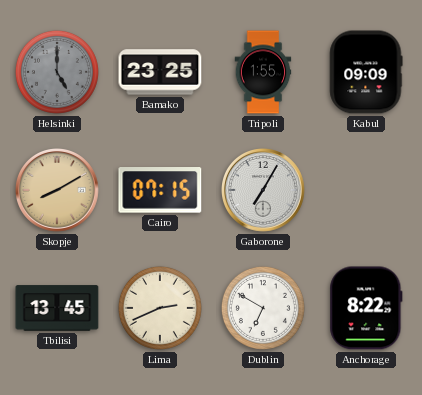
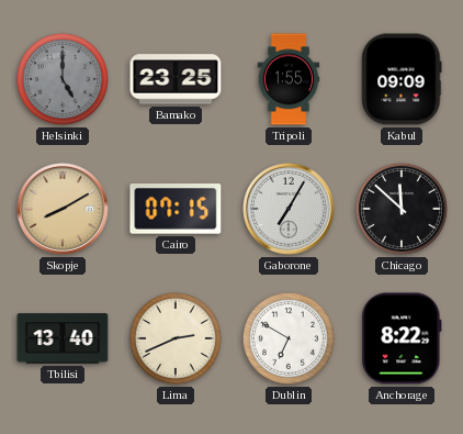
Chicago: none -> 11:52 (402, 209)
Tbilisi: 13:45 -> 13:40 (63, 338)
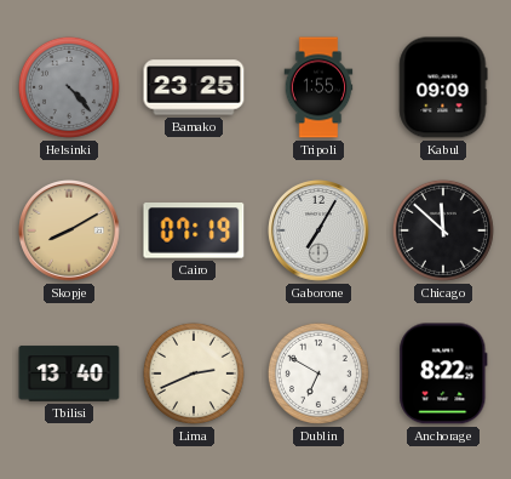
Helsinki: 5:00 -> 4:23 (69, 87)
Cairo: 07:15 -> 07:19 (194, 230)
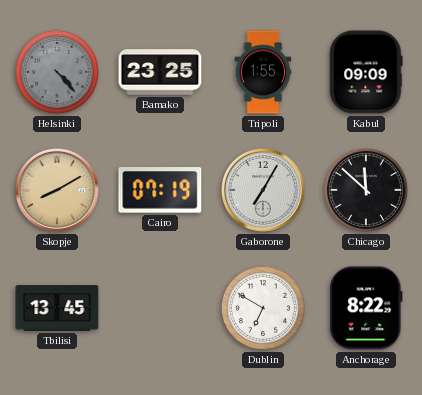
Tbilisi: 13:40 -> 13:45 (57, 308)
Lima: 2:41 -> none (194, 373)
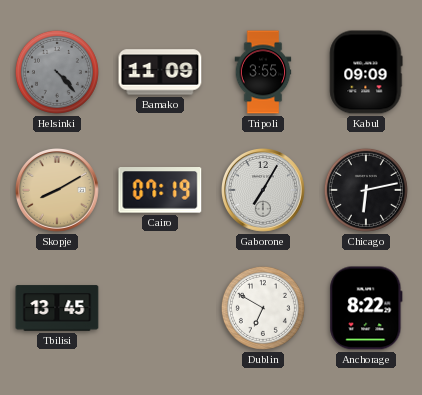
Bamako: 23:25 -> 11:09 (160, 72)
Tripoli: 1:55 -> 3:55 (263, 72)
Chicago: 11:52 -> 6:13 (366, 190)
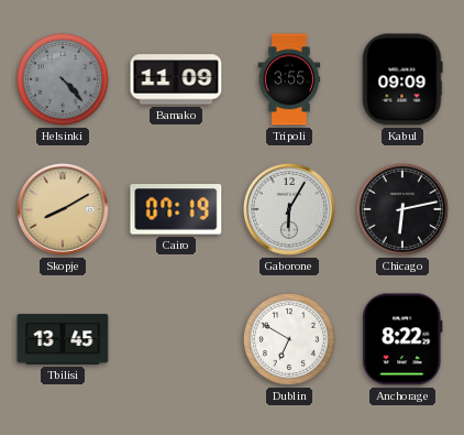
Gaborone: 7:05 -> 6:05 (290, 210)
